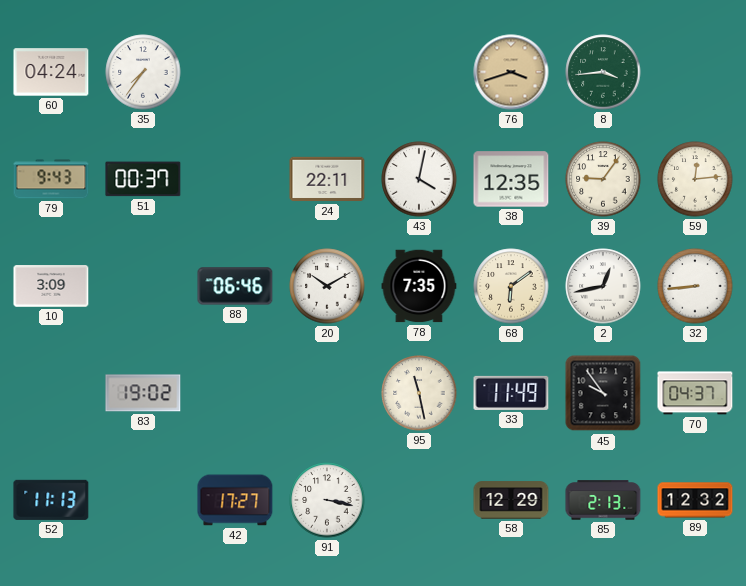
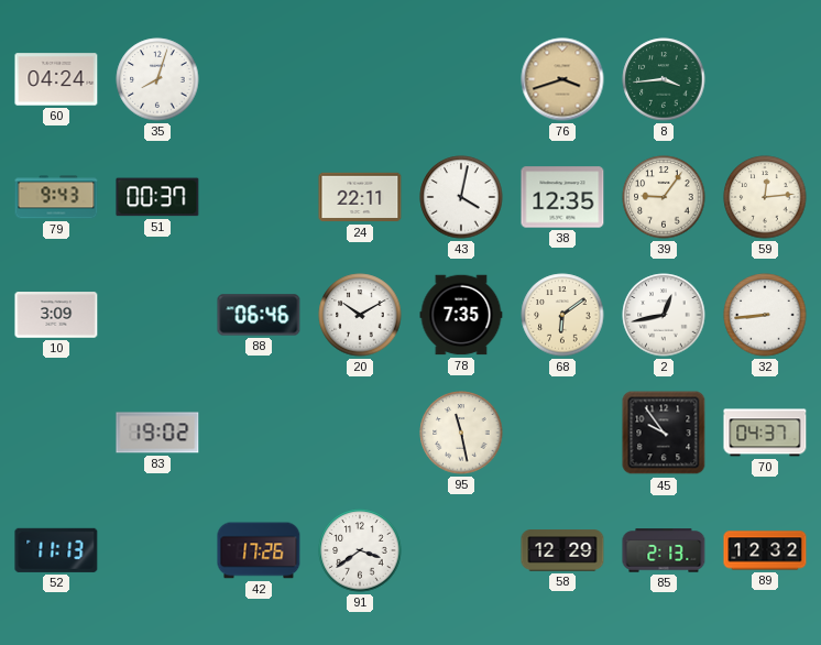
35: 7:36 -> 8:03 (157, 79)
33: 11:49 -> none (511, 393)
42: 17:27 -> 17:26 (259, 550)
91: 3:17 -> 3:39 (360, 550)
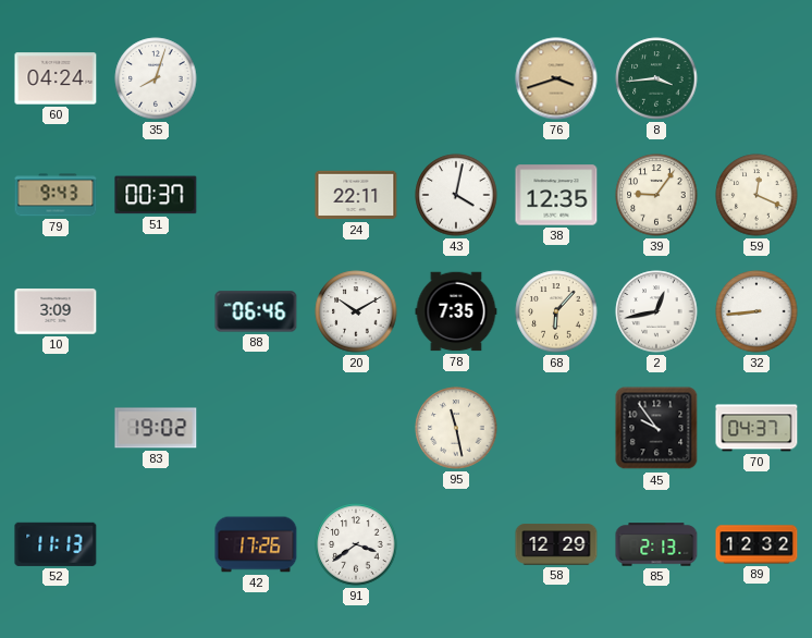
59: 12:14 -> 12:19 (756, 195)
68: 6:09 -> 6:07 (556, 311)
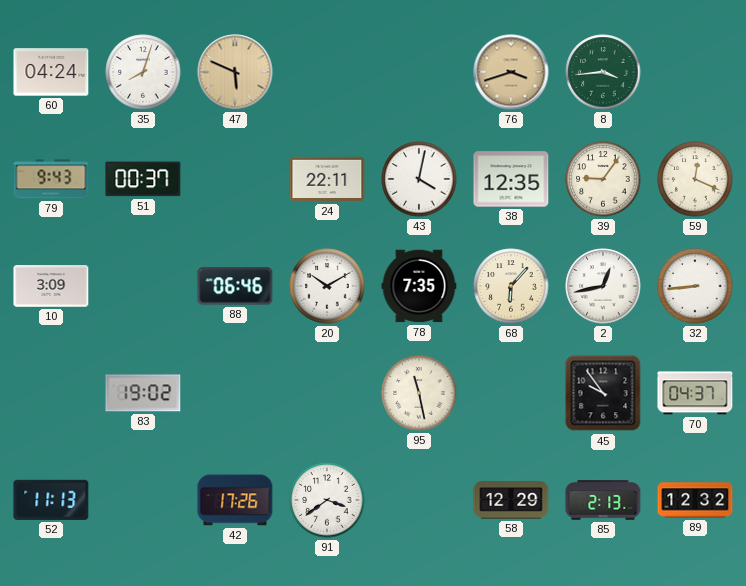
47: none -> 5:49 (235, 72)
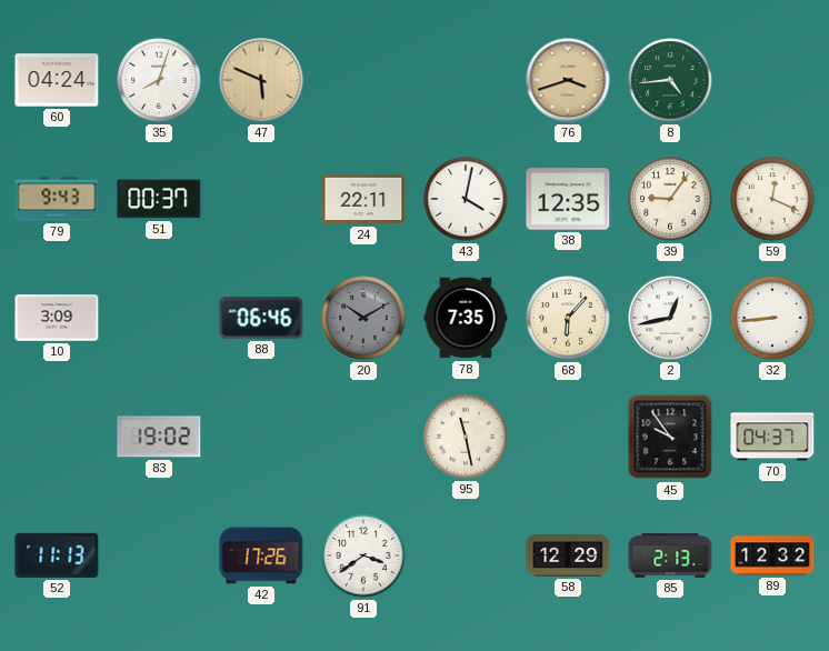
8: 3:44 -> 4:44 (670, 80)
20 dial: white -> grey (363, 318)
